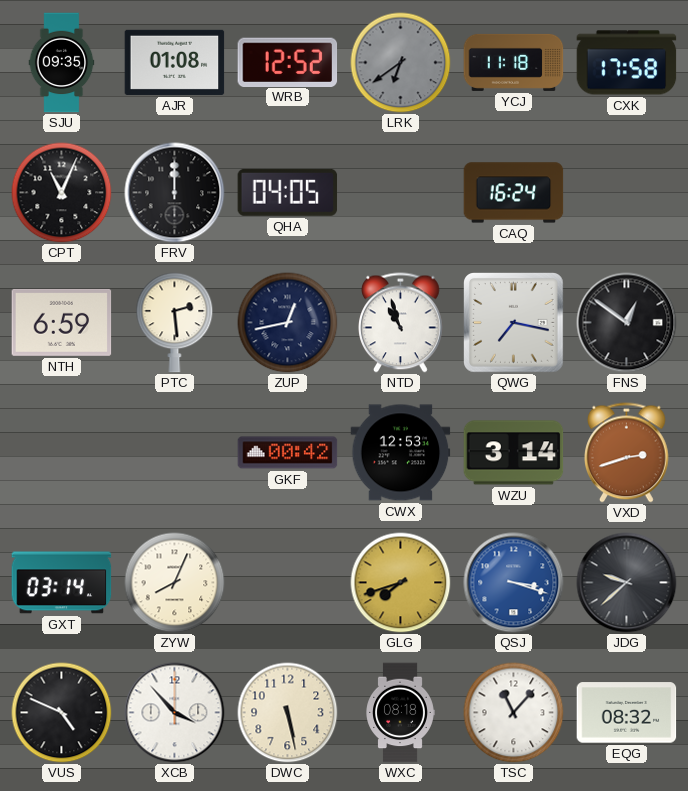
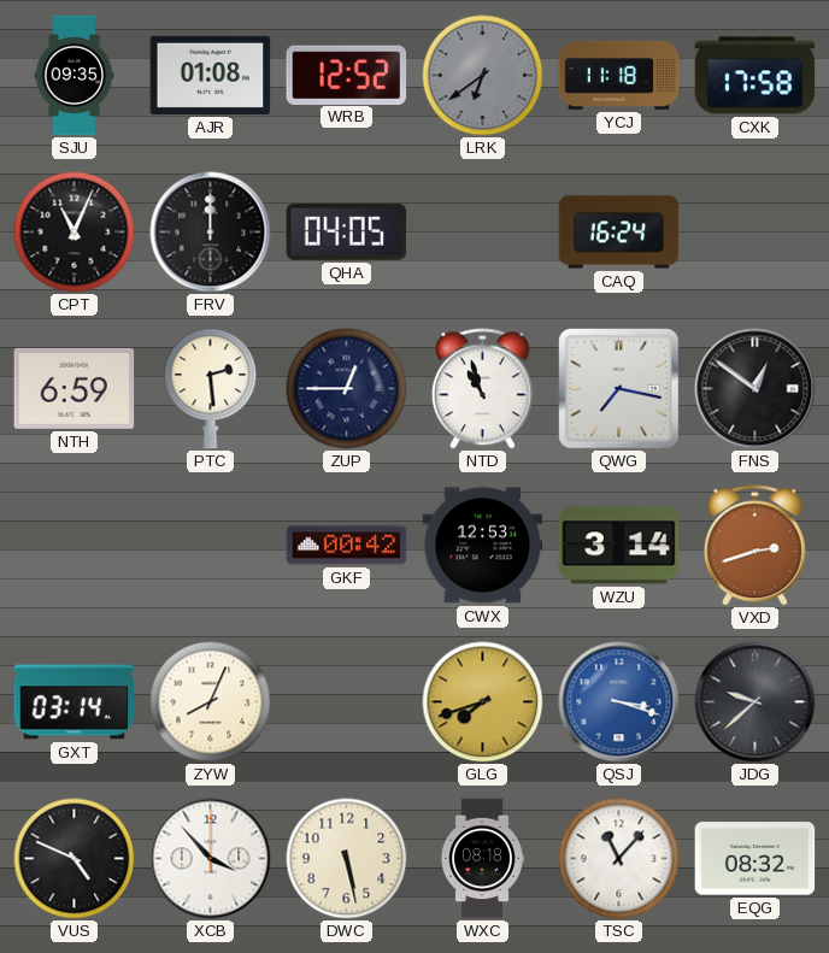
ZUP: 12:43 -> 12:45 (347, 389)
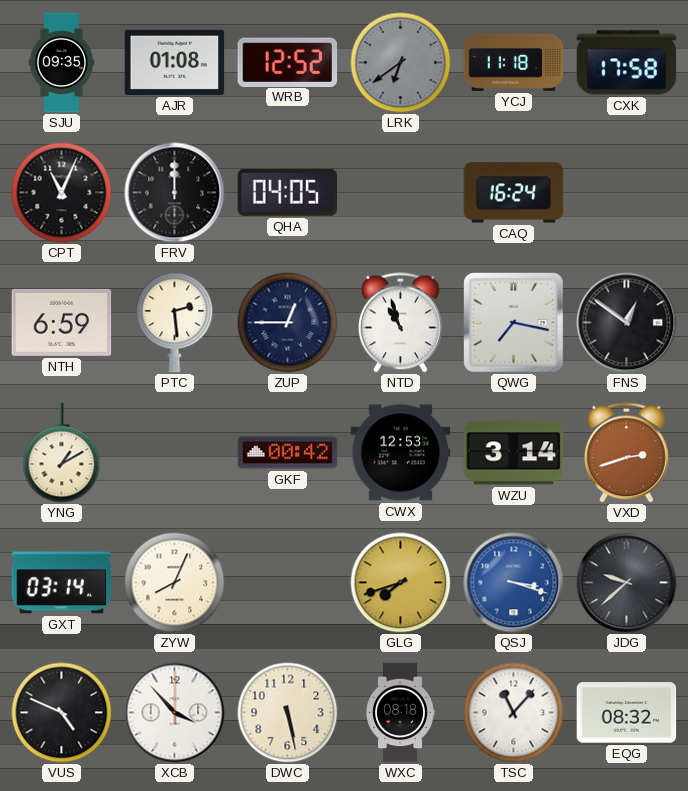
YNG: none -> 1:10 (62, 453)
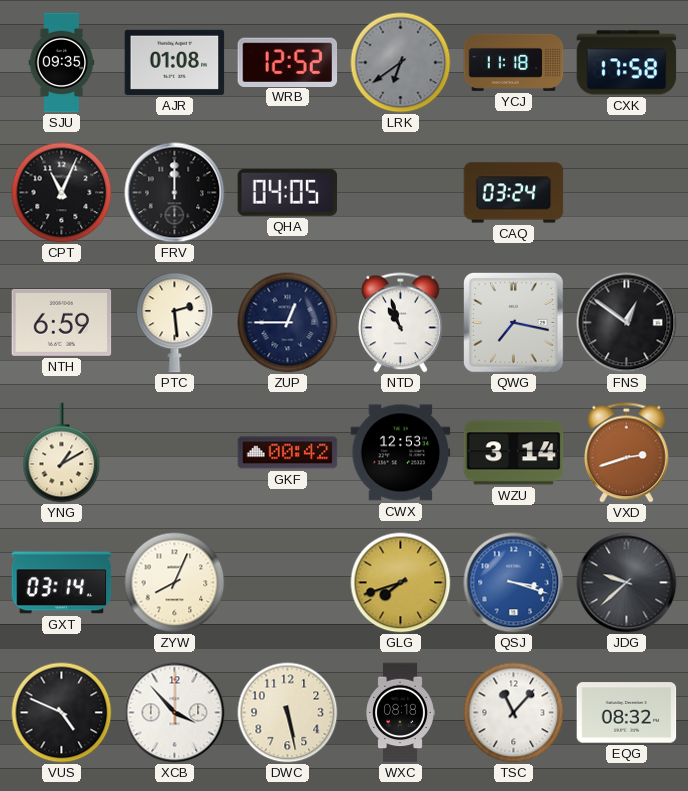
CAQ: 16:24 -> 03:24 (514, 193)
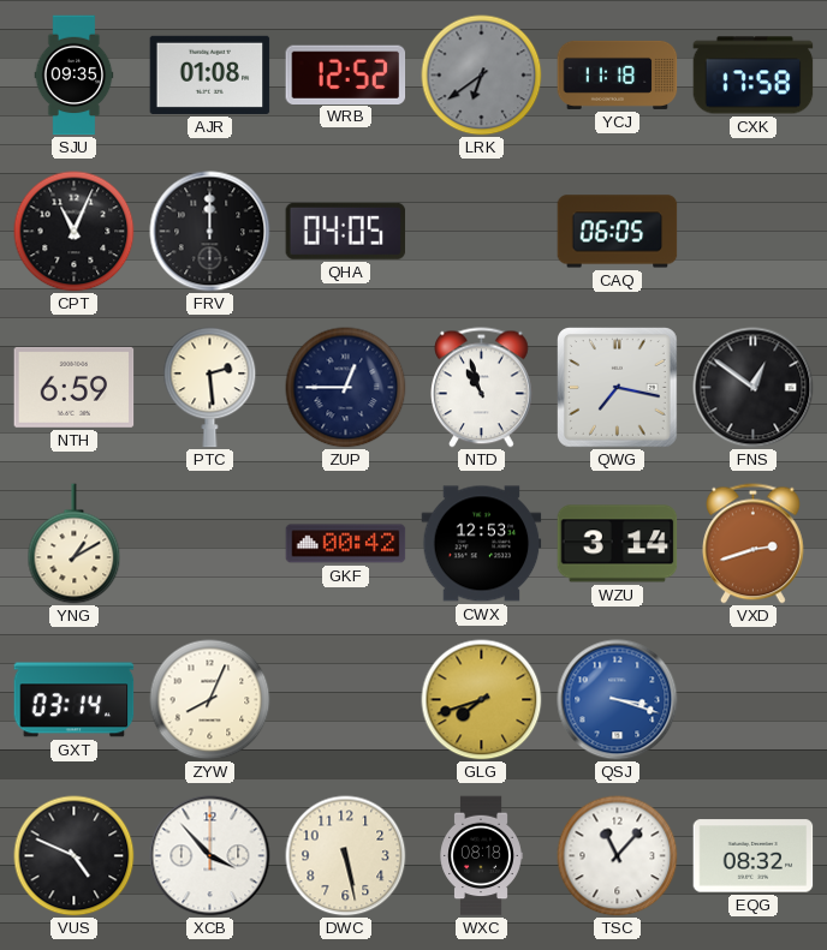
CAQ: 03:24 -> 06:05 (618, 232)
JDG: 9:38 -> none (627, 583)
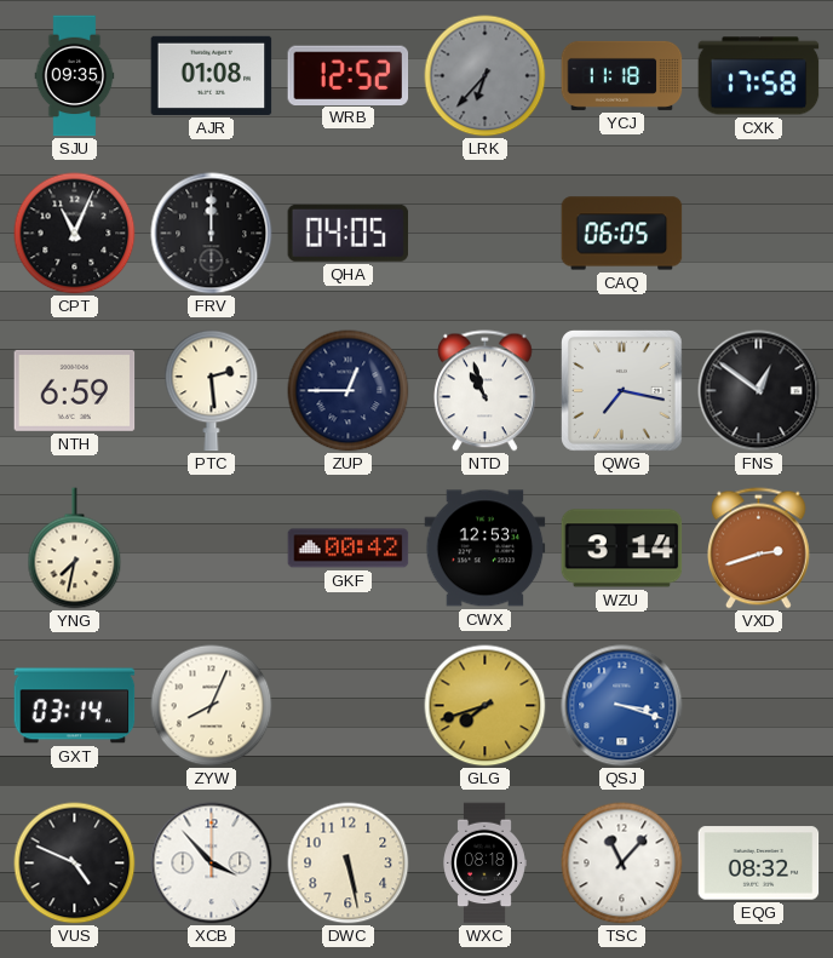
LRK: 6:39 -> 6:37 (486, 76)
YNG: 1:10 -> 7:32 (75, 549)
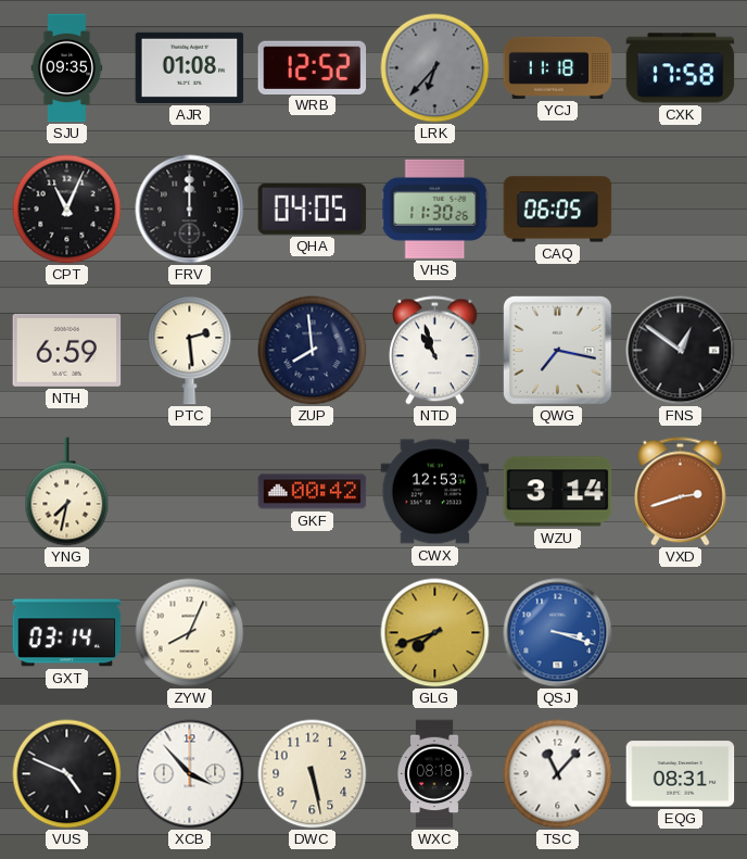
VHS: none -> 11:30 (435, 209)
ZUP: 12:45 -> 7:59 (313, 351)
EQG: 08:32 -> 08:31 (681, 774)
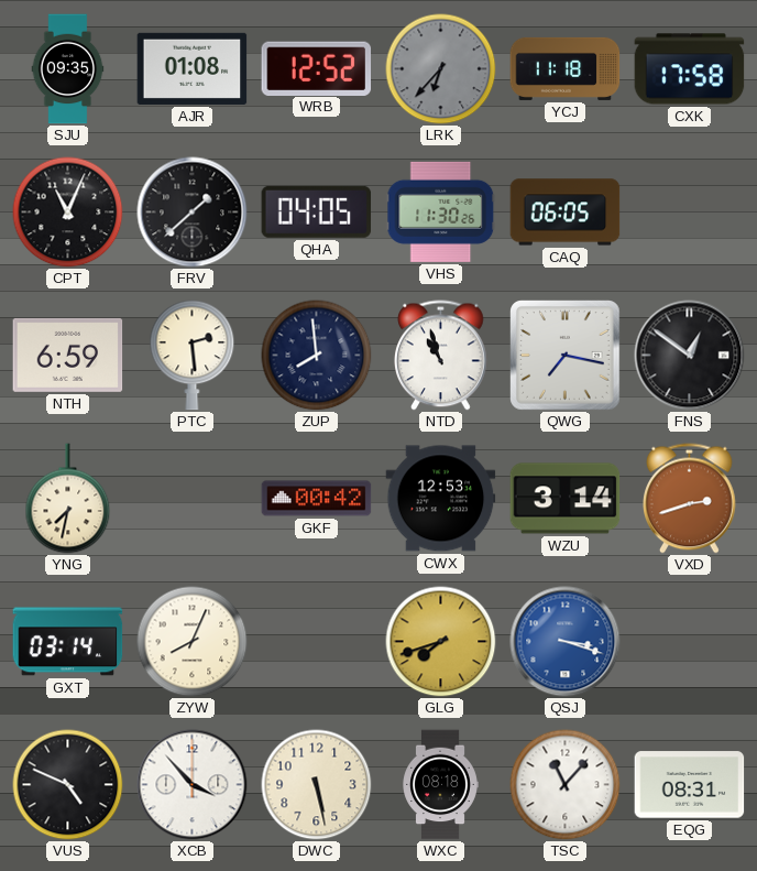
FRV: 12:00 -> 1:38 (193, 213)
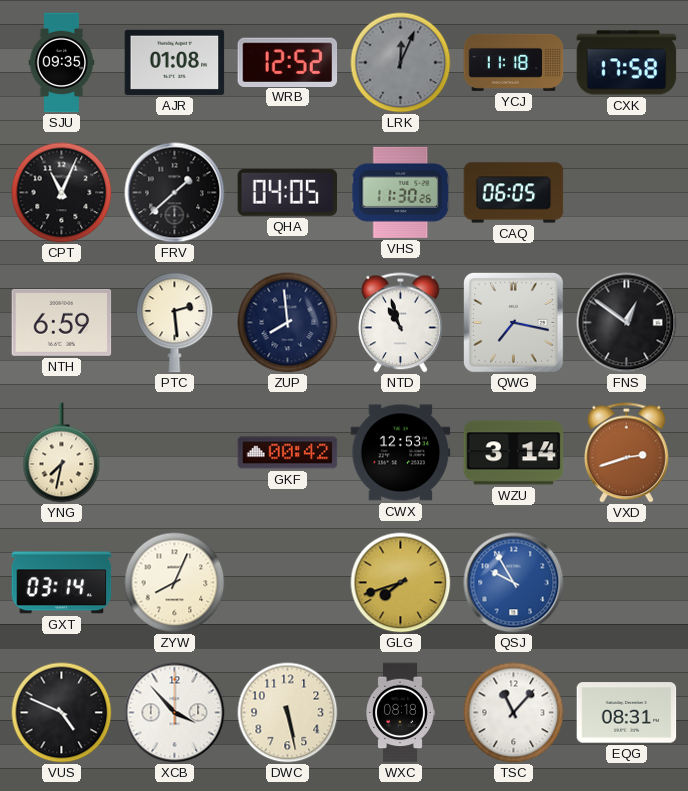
LRK: 6:37 -> 12:04 (401, 63)
QSJ: 3:18 -> 9:55 (514, 583)
